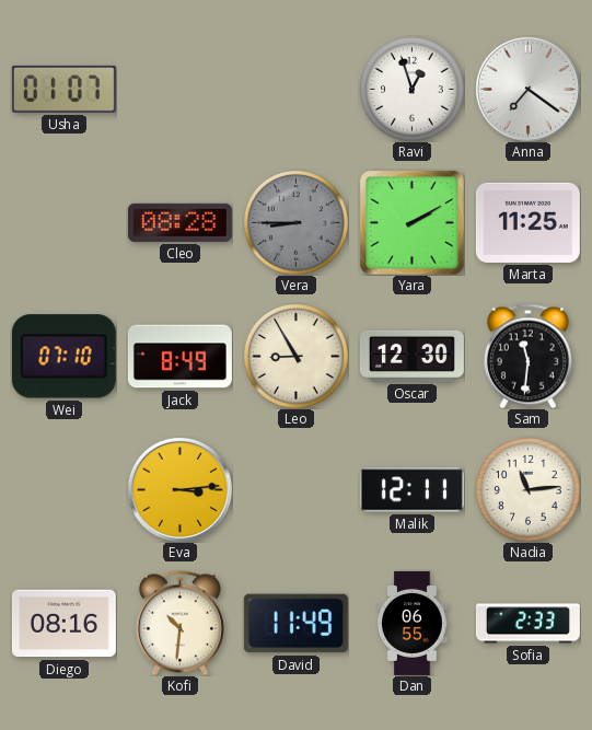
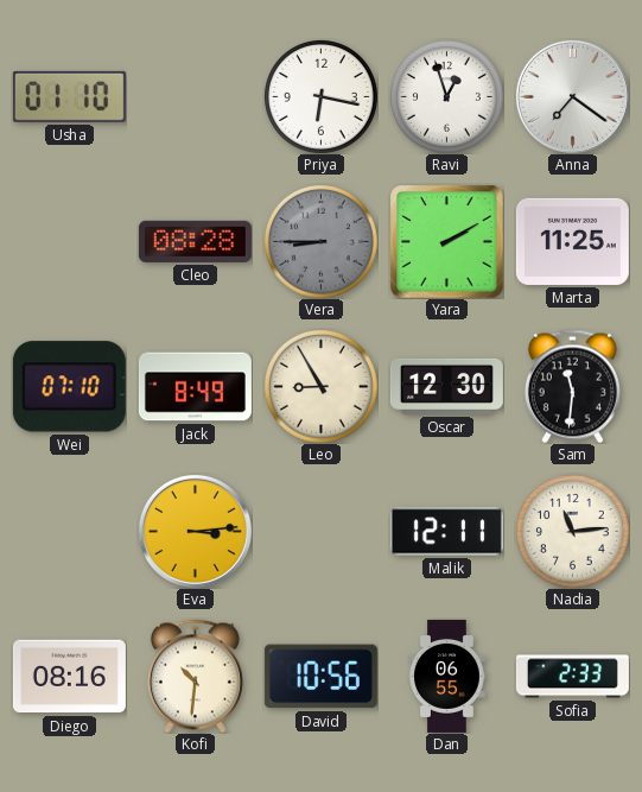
Usha: 01:07 -> 01:10 (69, 96)
Priya: none -> 6:17 (320, 96)
David: 11:49 -> 10:56 (320, 677)
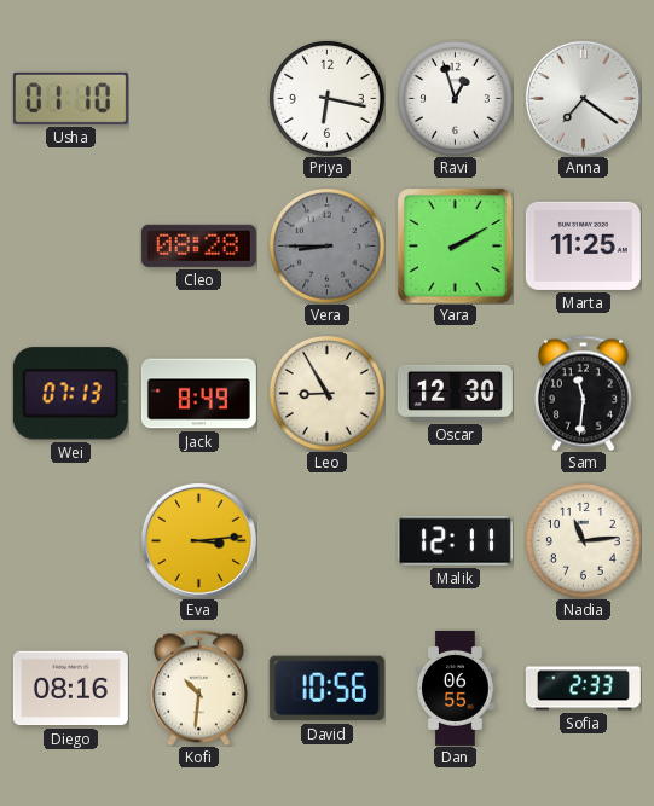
Wei: 07:10 -> 07:13 (70, 394)
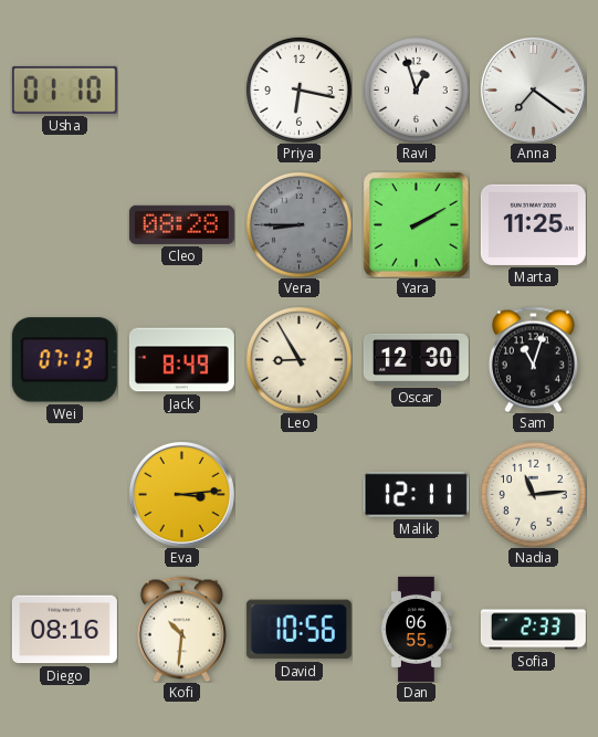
Sam: 11:31 -> 11:03 (533, 359)
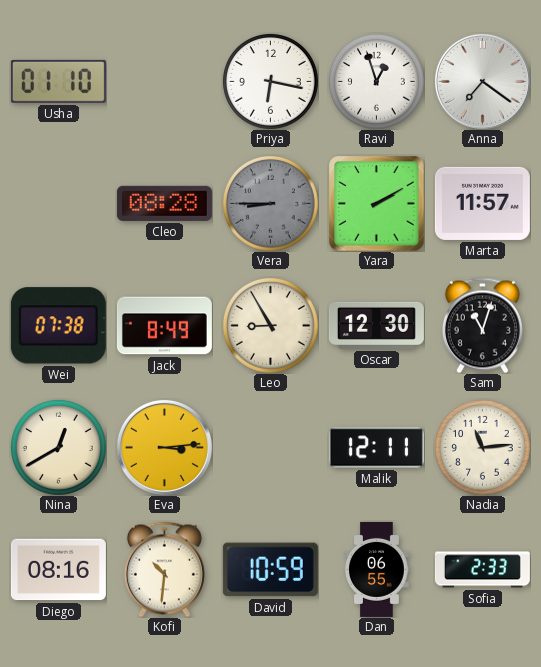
Marta: 11:25 -> 11:57 (482, 203)
Wei: 07:13 -> 07:38 (58, 326)
Nina: none -> 12:40 (58, 447)
David: 10:56 -> 10:59 (270, 570)
